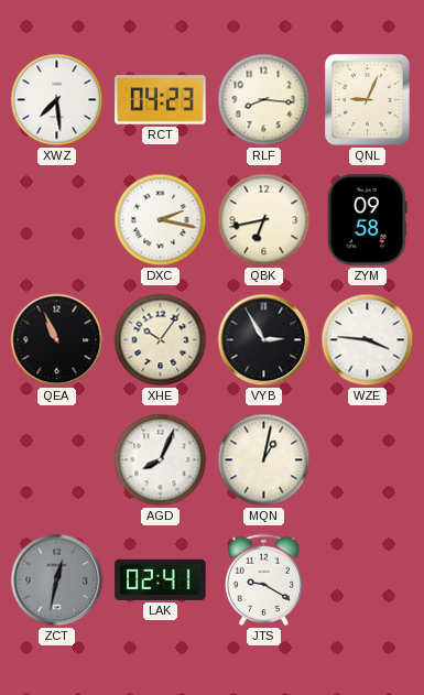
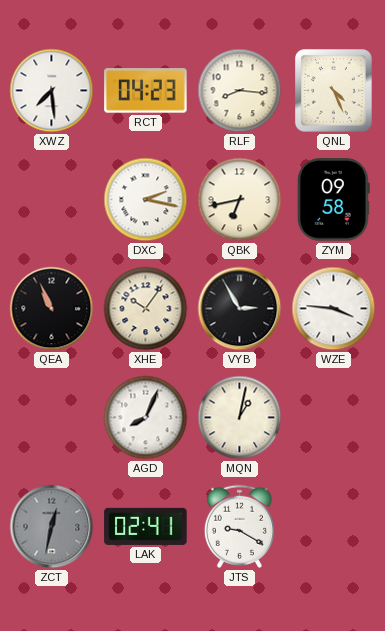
QNL: 9:04 -> 4:26 (334, 91)
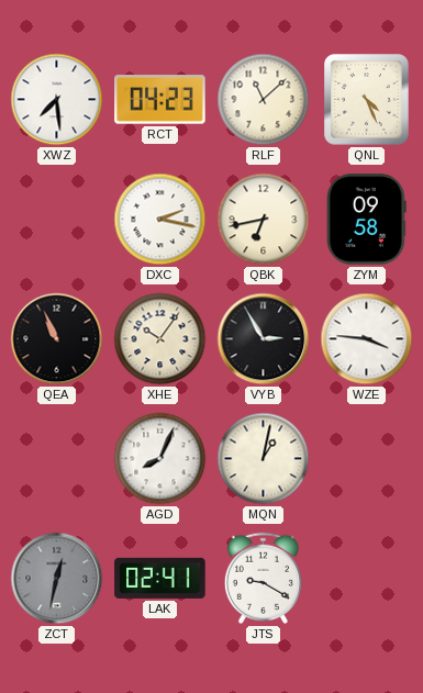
RLF: 8:16 -> 11:08 (264, 100)
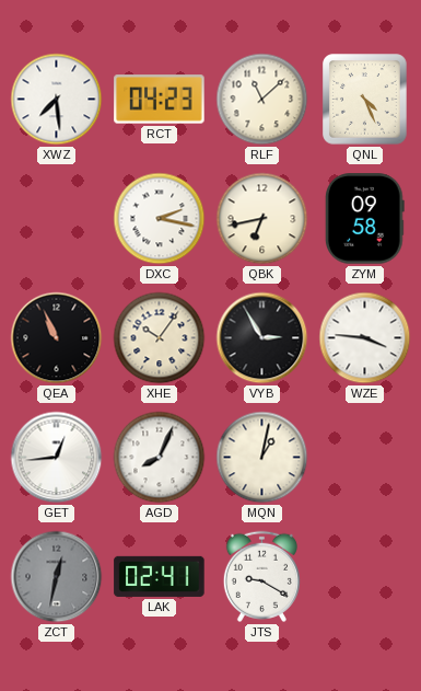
GET: none -> 12:44 (57, 458)
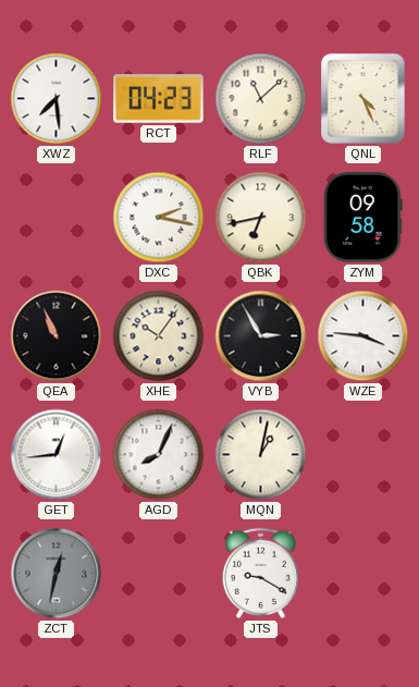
LAK: 02:41 -> none (160, 576)
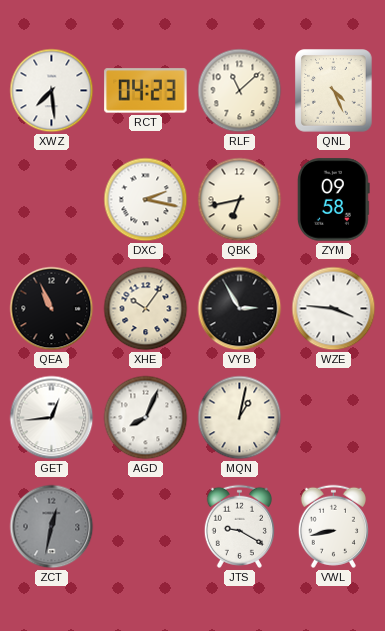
VWL: none -> 8:43 (333, 526)
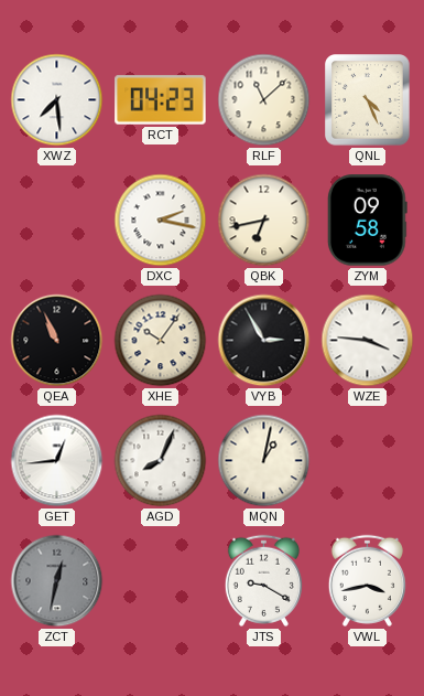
VWL: 8:43 -> 3:43 (367, 580)
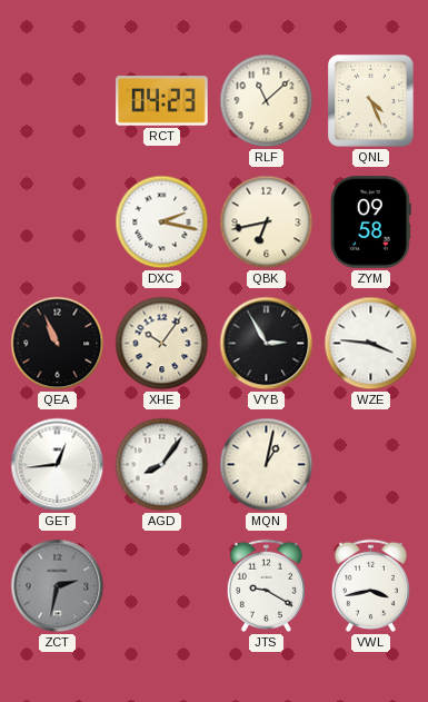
XWZ: 7:29 -> none (57, 100)
AGD: 8:04 -> 8:06 (162, 465)
ZCT: 12:32 -> 2:32 (58, 586)
